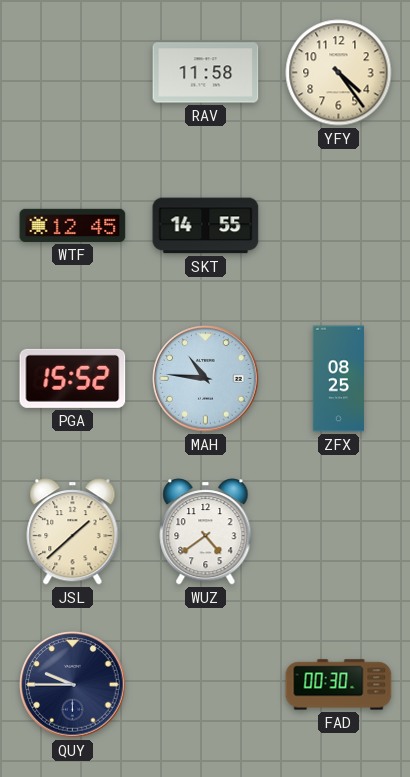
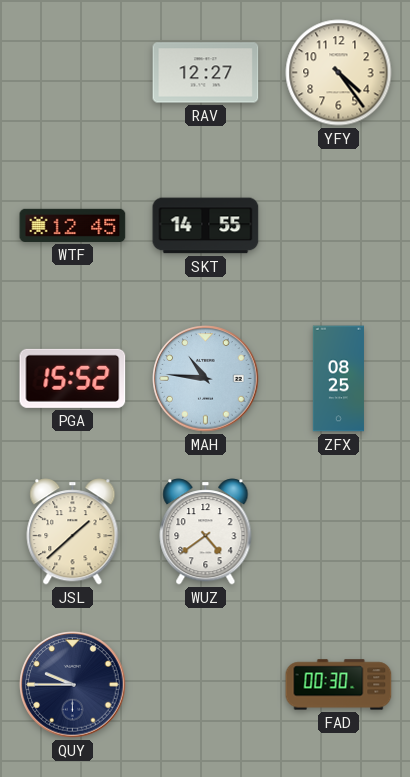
RAV: 11:58 -> 12:27 (206, 73)
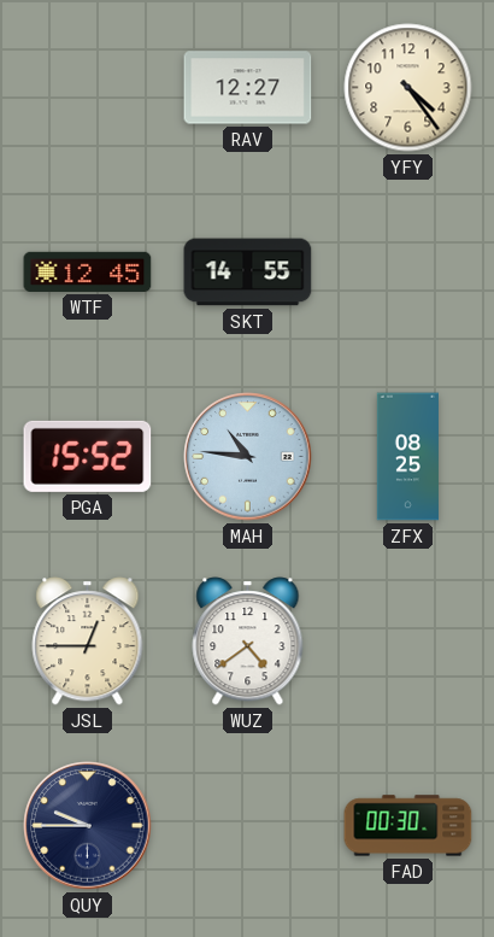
JSL: 1:38 -> 12:45 (88, 642)
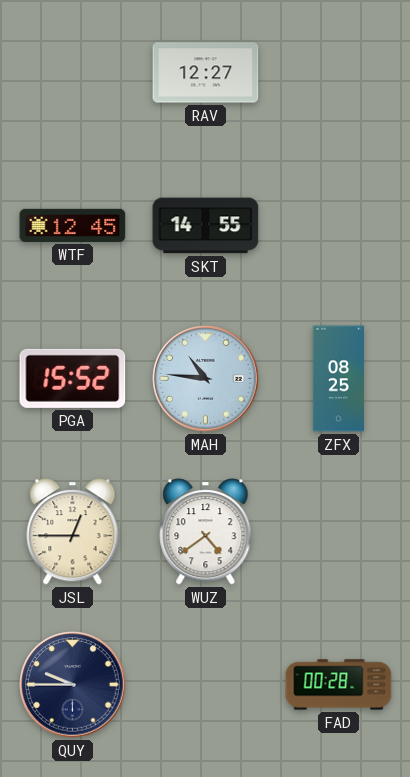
YFY: 4:24 -> none (408, 88)
FAD: 00:30 -> 00:28 (339, 685)
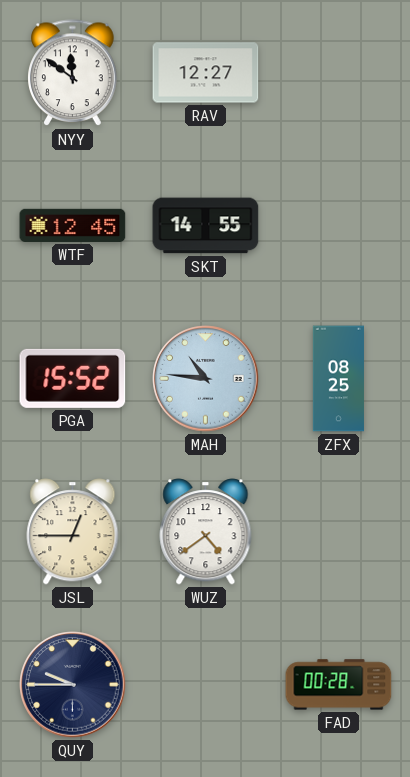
NYY: none -> 11:51 (73, 73)
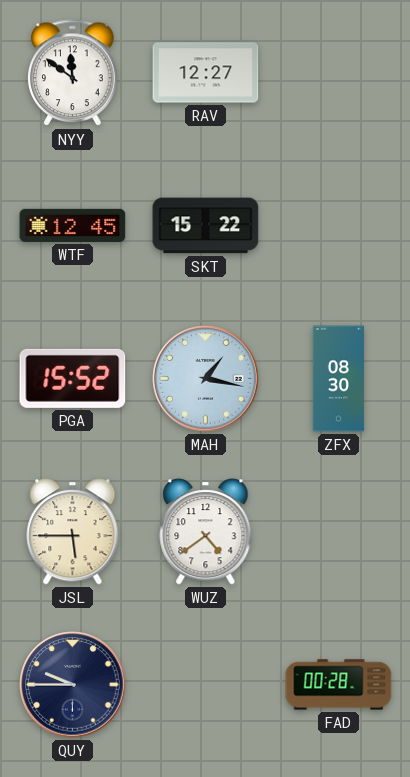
SKT: 14:55 -> 15:22 (206, 226)
MAH: 10:46 -> 1:17 (206, 379)
ZFX: 08:25 -> 08:30 (338, 379)
JSL: 12:45 -> 5:45 (73, 532)
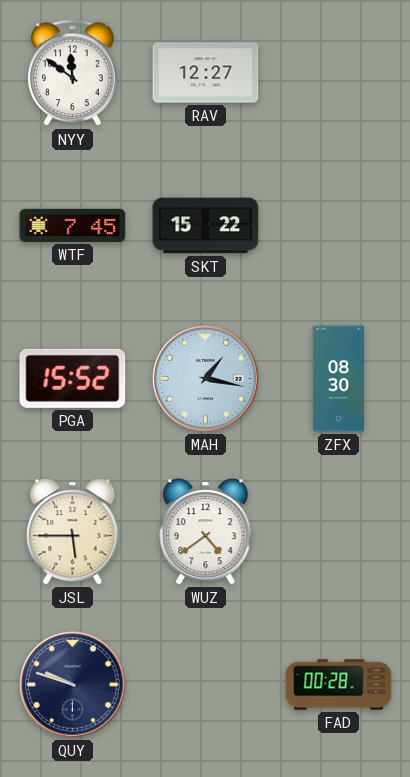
WTF: 12:45 -> 7:45 (73, 225)
QUY: 9:45 -> 9:48 (73, 685)
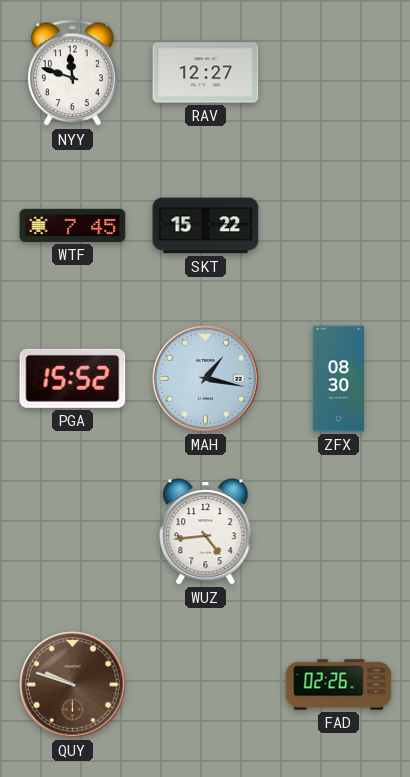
NYY: 11:51 -> 11:48 (73, 73)
JSL: 5:45 -> none (73, 532)
WUZ: 4:39 -> 4:44 (206, 532)
QUY dial: navy -> brown (73, 685)
FAD: 00:28 -> 02:26 (339, 685)
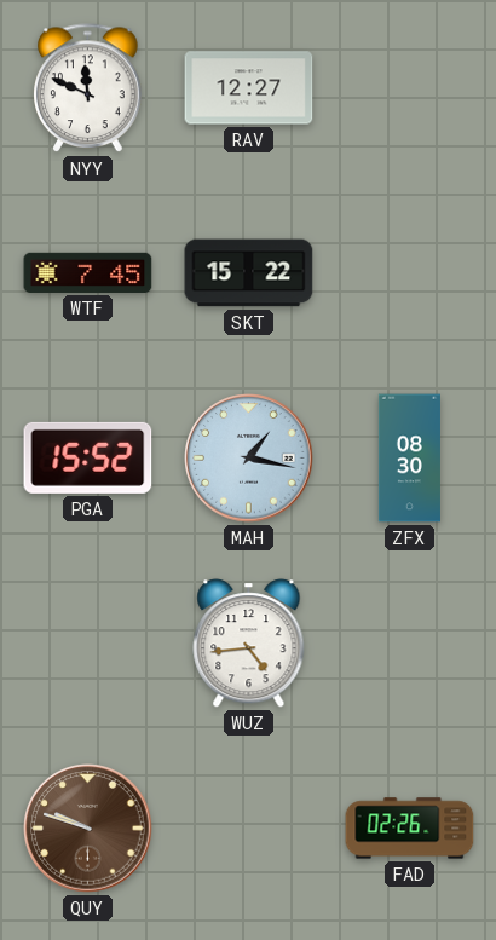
NYY: 11:48 -> 11:49 (88, 88)
